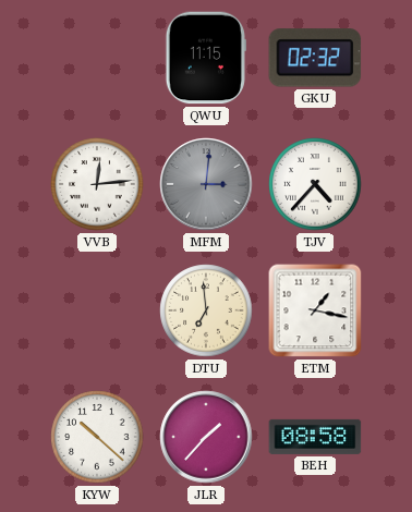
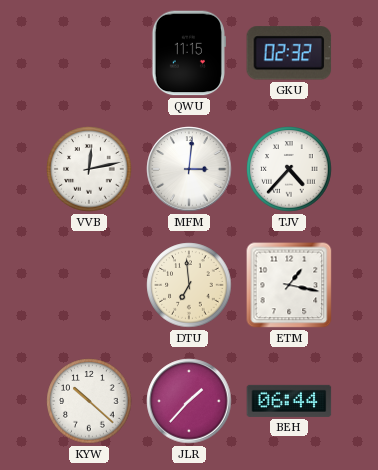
VVB: 12:14 -> 12:13 (89, 169)
MFM dial: grey -> white (189, 169)
BEH: 08:58 -> 06:44 (289, 401)
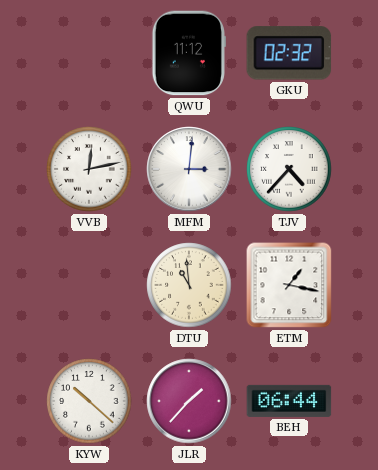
QWU: 11:15 -> 11:12 (188, 53)
DTU: 6:59 -> 10:59 (189, 285)
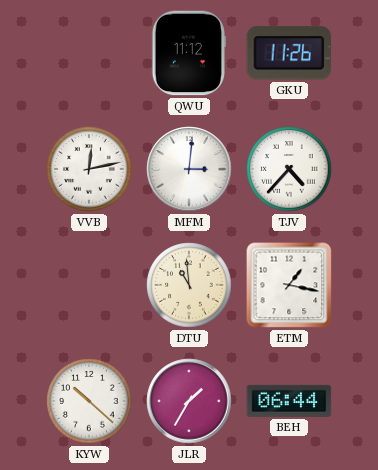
GKU: 02:32 -> 11:26 (289, 53)
JLR: 1:37 -> 1:35 (189, 401)
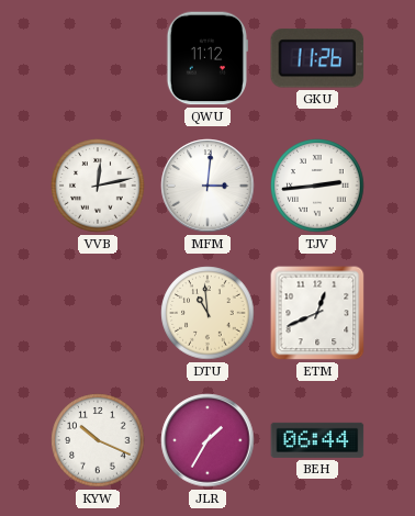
TJV: 4:37 -> 2:44 (317, 186)
ETM: 1:17 -> 12:41 (317, 313)
KYW: 10:22 -> 10:19 (98, 440)
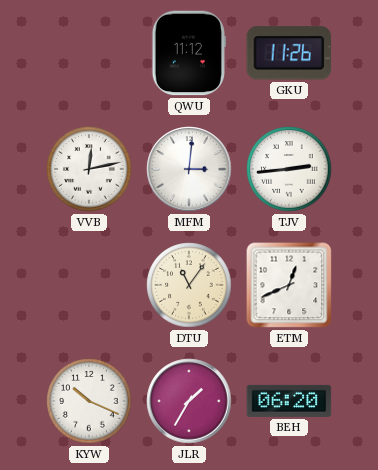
DTU: 10:59 -> 11:06 (189, 285)
BEH: 06:44 -> 06:20 (289, 401)
